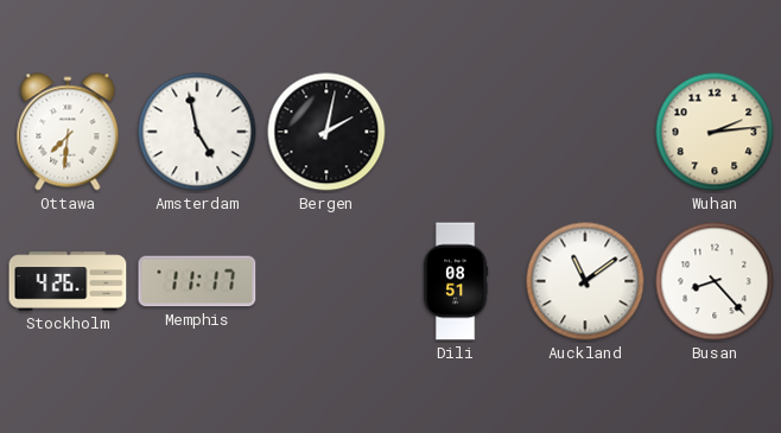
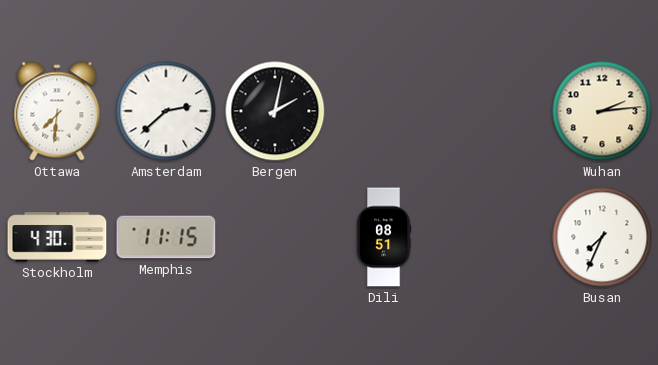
Amsterdam: 4:58 -> 2:38 (166, 111)
Stockholm: 4:26 -> 4:30 (57, 237)
Memphis: 11:17 -> 11:15 (166, 237)
Auckland: 11:09 -> none (585, 281)
Busan: 8:23 -> 7:34 (602, 237)
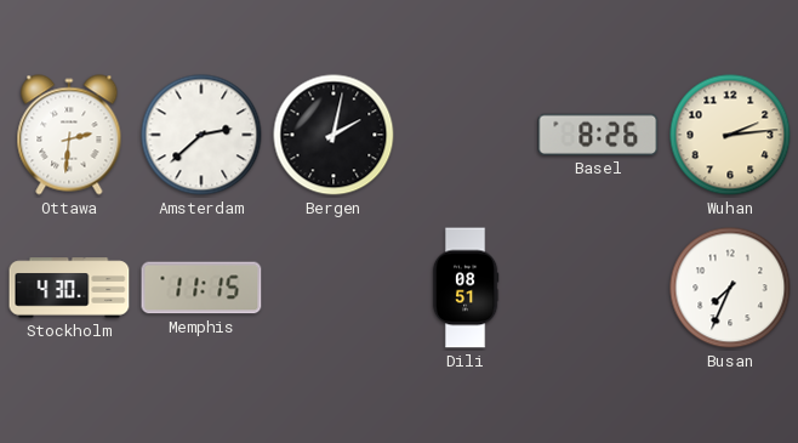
Ottawa: 7:31 -> 2:31 (69, 135)
Basel: none -> 8:26 (598, 135)
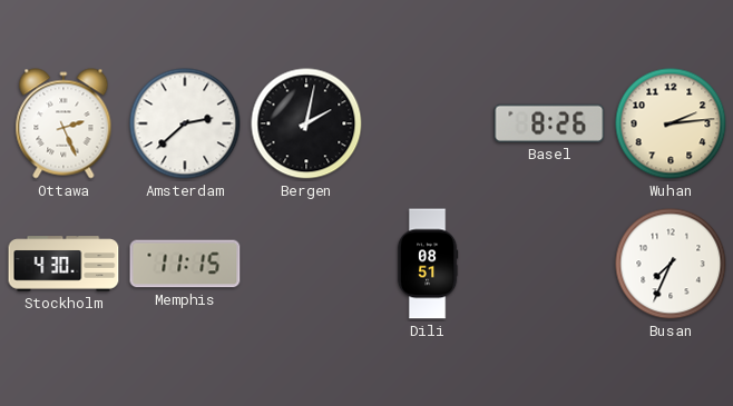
Ottawa: 2:31 -> 2:26 (63, 123)
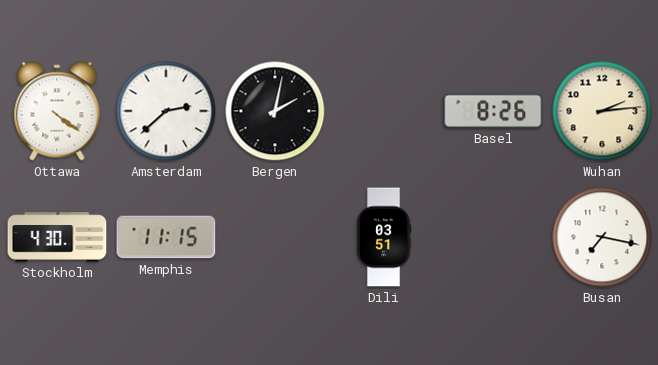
Ottawa: 2:26 -> 4:21 (57, 111)
Dili: 08:51 -> 03:51 (384, 237)
Busan: 7:34 -> 7:17 (602, 237)
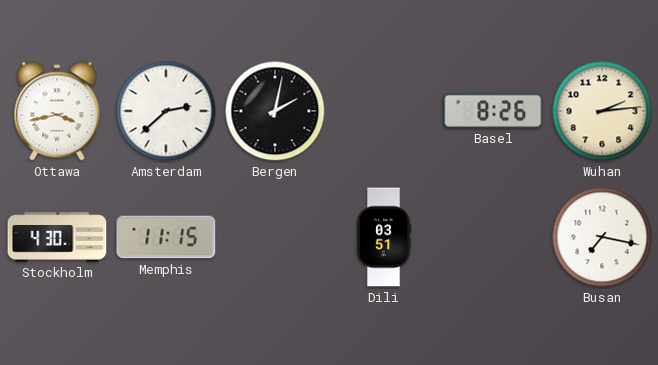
Ottawa: 4:21 -> 3:43 (57, 111)
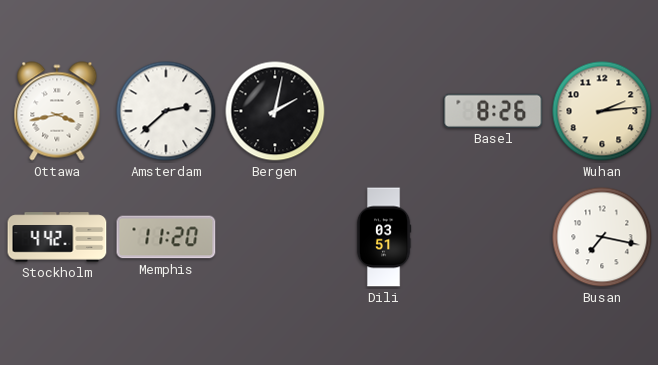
Stockholm: 4:30 -> 4:42 (57, 237)
Memphis: 11:15 -> 11:20 (166, 237)
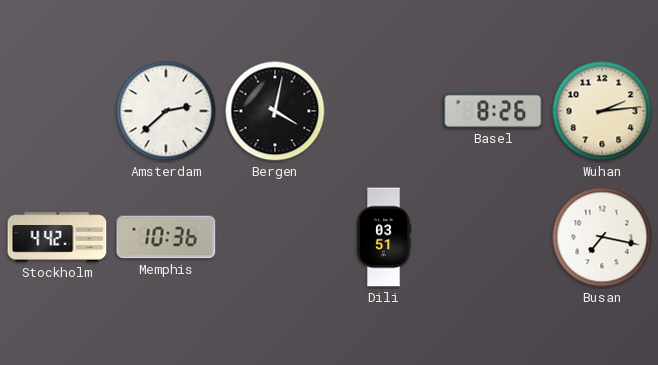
Ottawa: 3:43 -> none (57, 111)
Bergen: 2:02 -> 4:02 (275, 111)
Memphis: 11:20 -> 10:36 (166, 237)
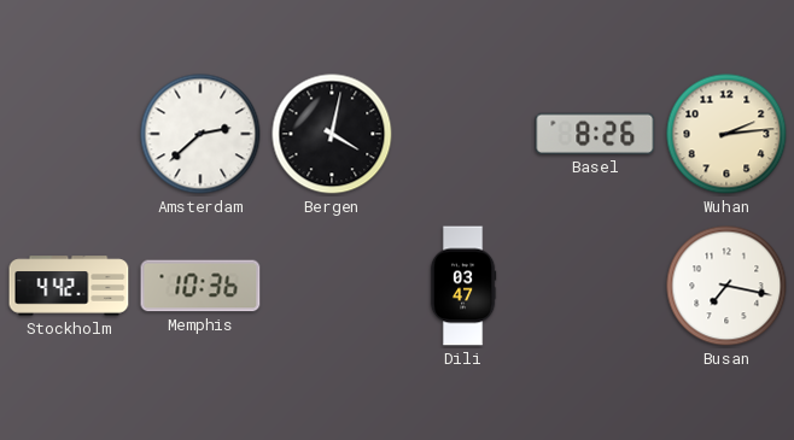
Dili: 03:51 -> 03:47 (463, 286)
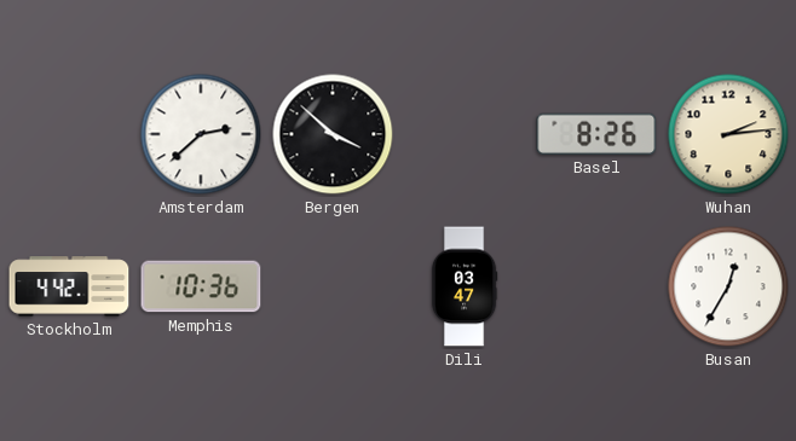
Bergen: 4:02 -> 3:52 (333, 134)
Busan: 7:17 -> 12:35 (728, 286)
